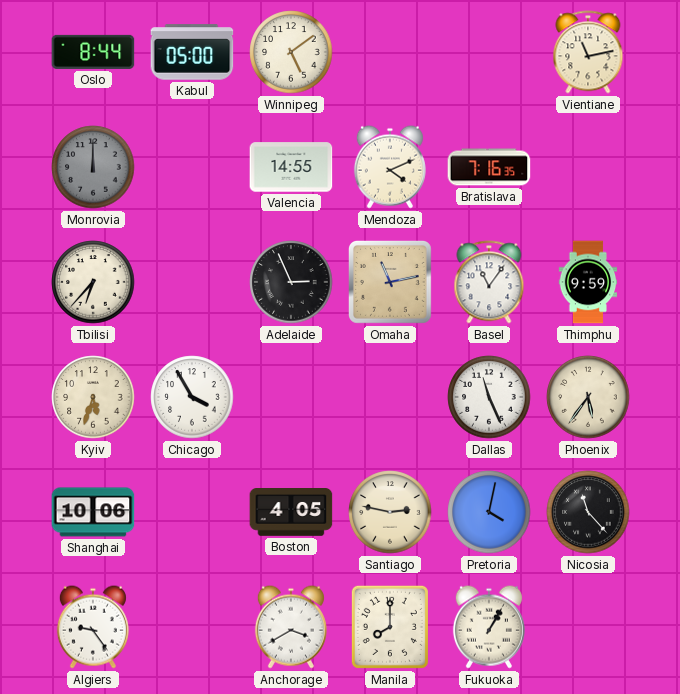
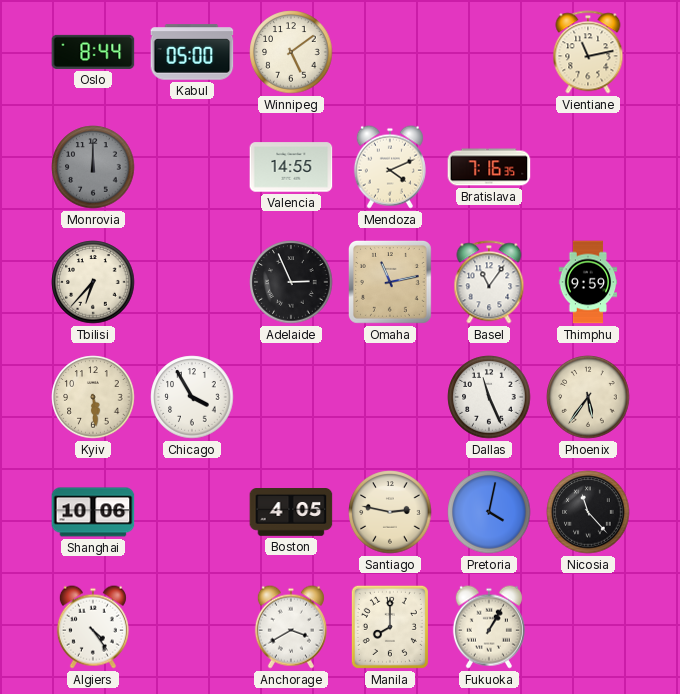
Kyiv: 5:33 -> 5:29 (93, 397)
Algiers: 9:24 -> 4:24 (93, 627)
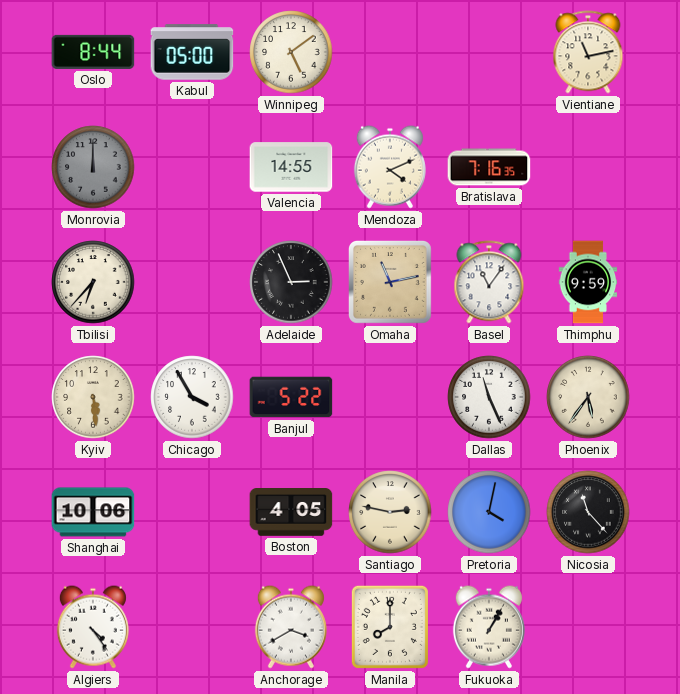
Banjul: none -> 5:22 (291, 397)
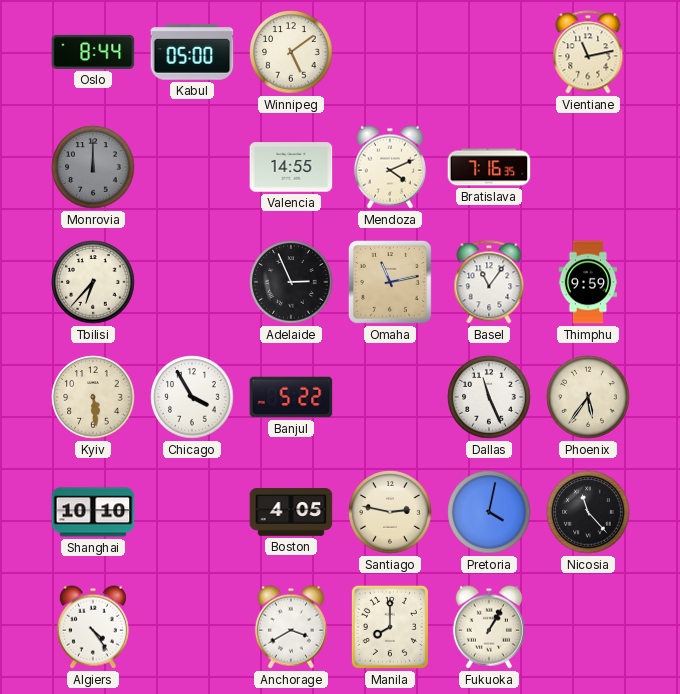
Shanghai: 10:06 -> 10:10 (93, 512)
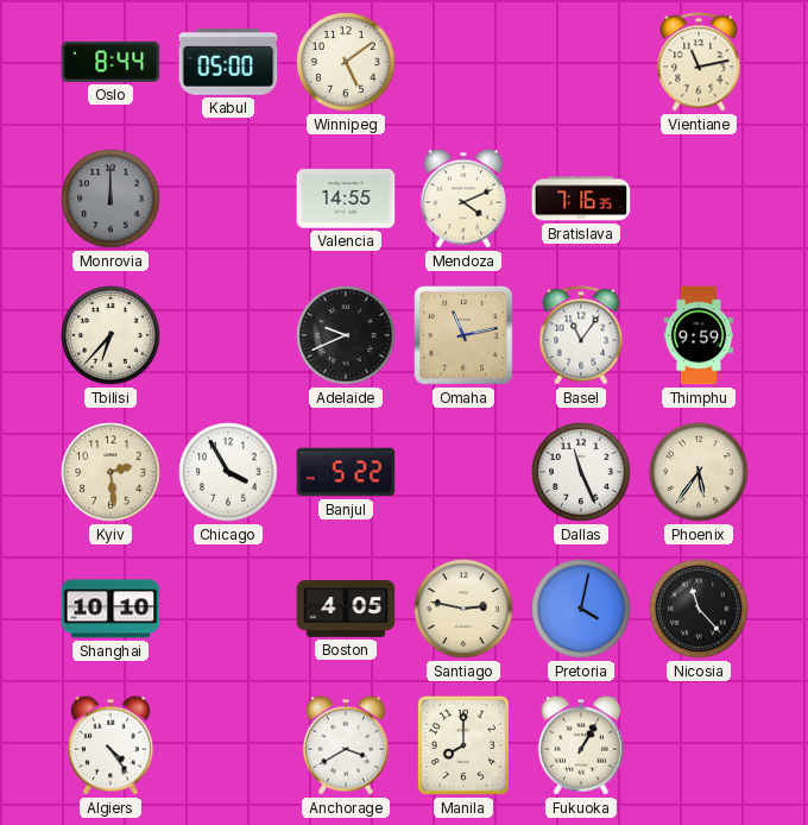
Adelaide: 2:56 -> 9:41 (346, 335)
Kyiv: 5:29 -> 2:29 (111, 472)
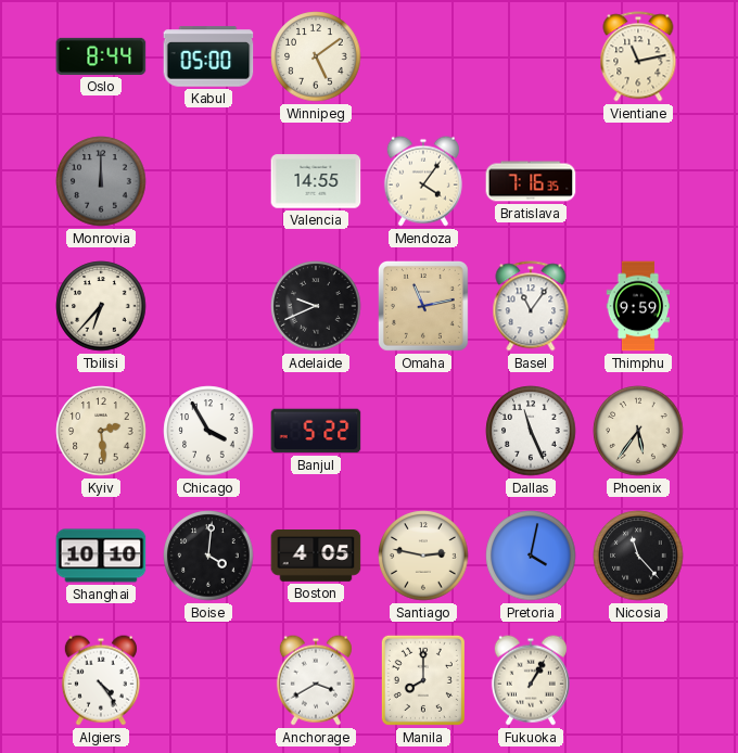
Mendoza: 4:11 -> 4:06 (423, 181)
Boise: none -> 4:01 (208, 556)
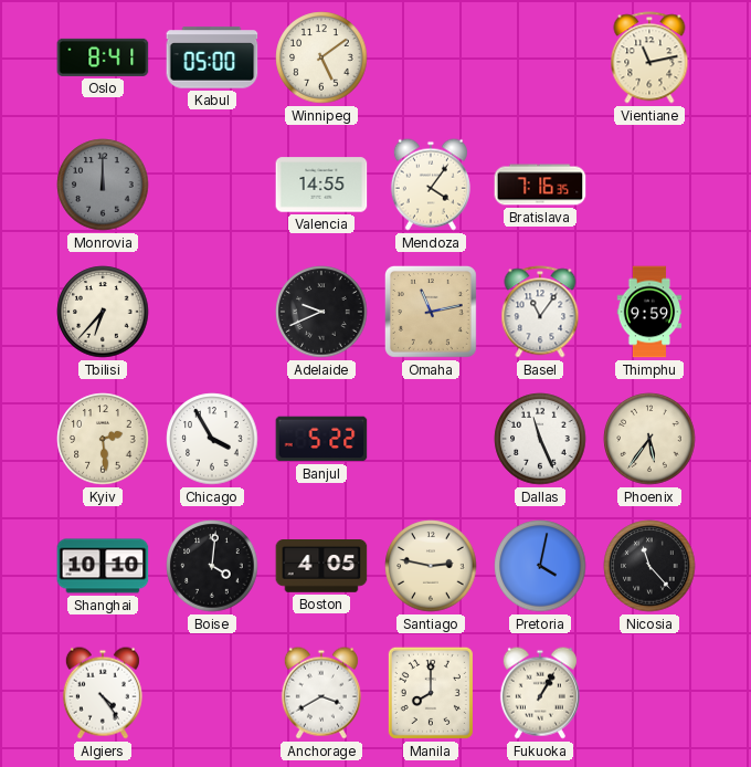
Oslo: 8:44 -> 8:41 (103, 57)
